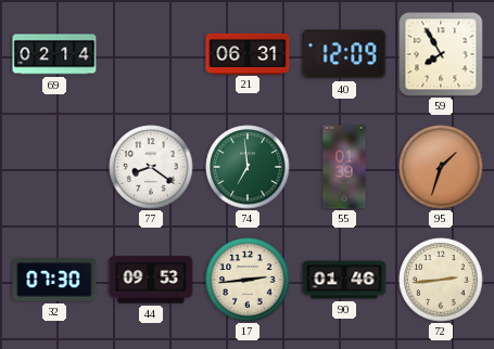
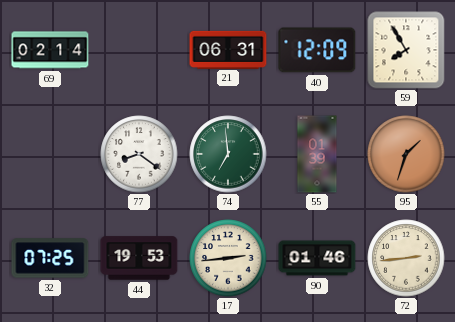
32: 07:30 -> 07:25 (50, 258)
44: 09:53 -> 19:53 (139, 258)
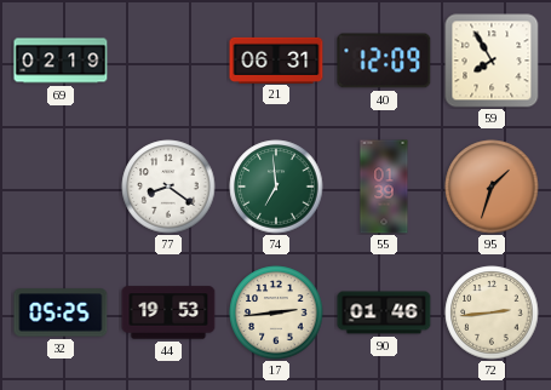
69: 02:14 -> 02:19 (61, 61)
32: 07:25 -> 05:25 (61, 312)
